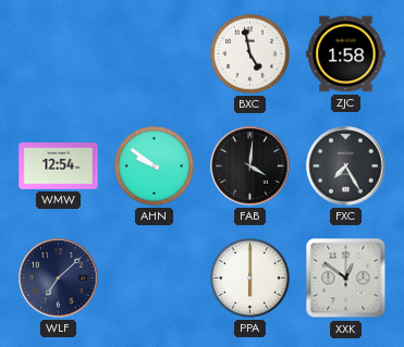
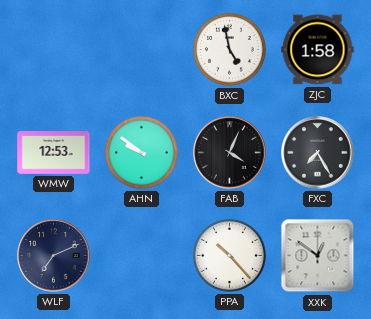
WMW: 12:54 -> 12:53 (54, 153)
FAB: 4:01 -> 4:04 (230, 153)
WLF: 7:08 -> 7:11 (54, 256)
PPA: 6:00 -> 10:23 (229, 255)
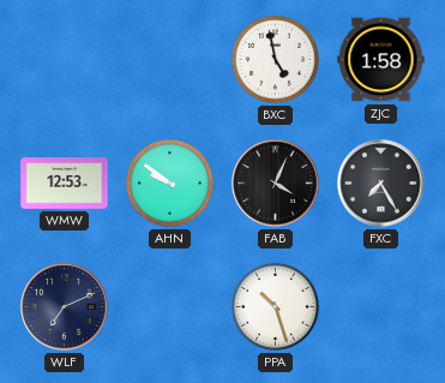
PPA: 10:23 -> 10:27 (275, 306)
XXK: 12:51 -> none (318, 256)
